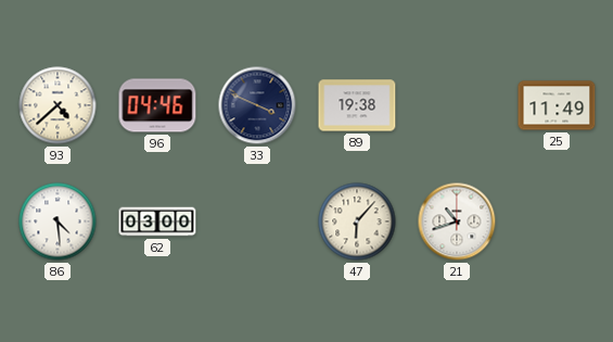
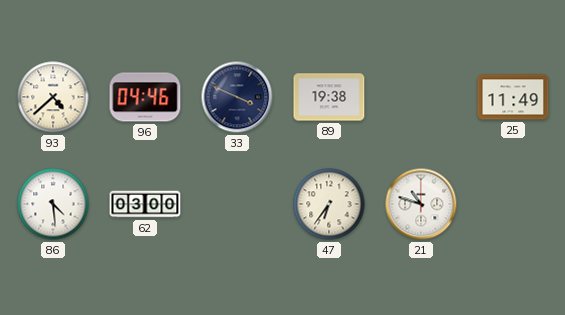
47: 6:07 -> 6:36 (329, 204)
21: 10:42 -> 10:48 (421, 204)
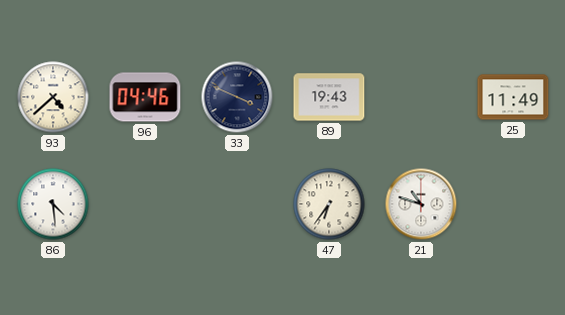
89: 19:38 -> 19:43 (329, 97)
62: 03:00 -> none (145, 204)
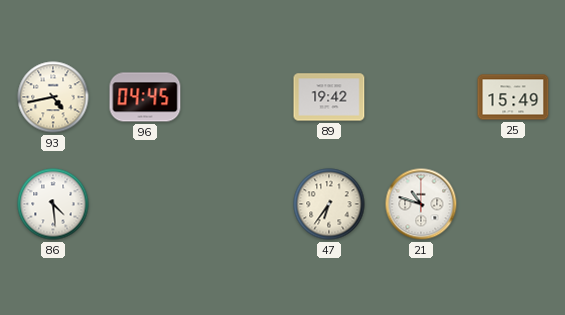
93: 4:38 -> 4:43 (53, 97)
96: 04:46 -> 04:45 (145, 97)
33: 3:49 -> none (237, 97)
89: 19:43 -> 19:42 (329, 97)
25: 11:49 -> 15:49 (513, 97)
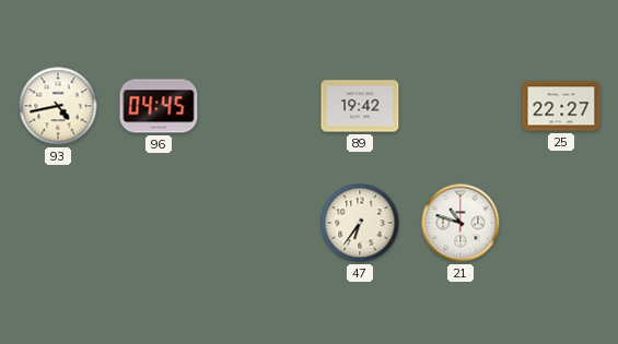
25: 15:49 -> 22:27 (561, 106)
86: 4:29 -> none (53, 204)
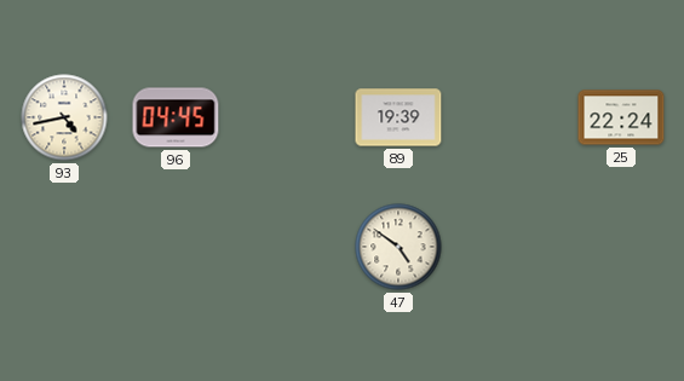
89: 19:42 -> 19:39 (398, 117)
25: 22:27 -> 22:24 (621, 117)
47: 6:36 -> 4:51 (398, 247)
21: 10:48 -> none (460, 223)
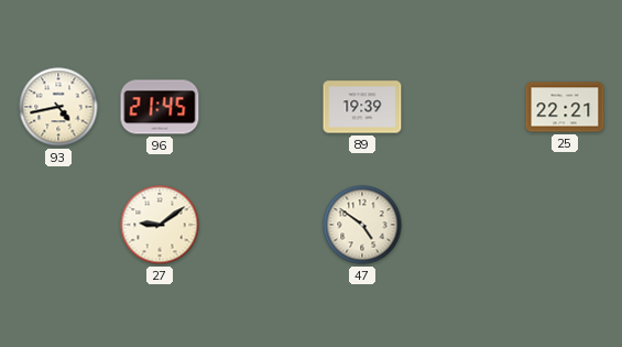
96: 04:45 -> 21:45 (160, 107)
25: 22:24 -> 22:21 (565, 107)
27: none -> 9:09 (160, 225)
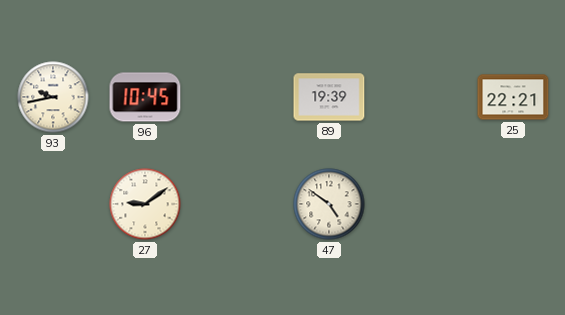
93: 4:43 -> 9:43 (53, 97)
96: 21:45 -> 10:45 (145, 97)
